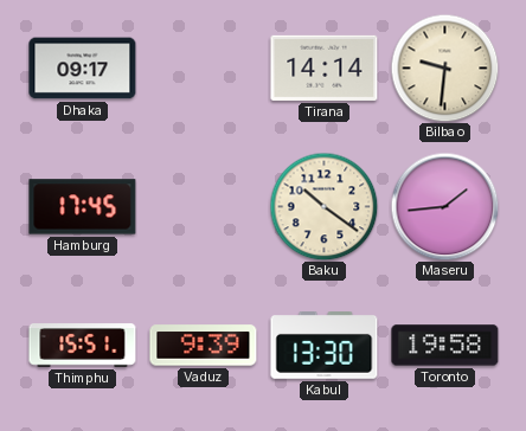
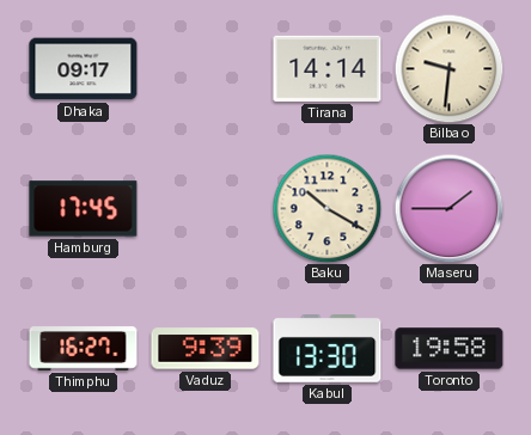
Baku: 10:21 -> 10:20 (326, 208)
Maseru: 1:44 -> 1:45 (448, 208)
Thimphu: 15:51 -> 16:27 (84, 349)
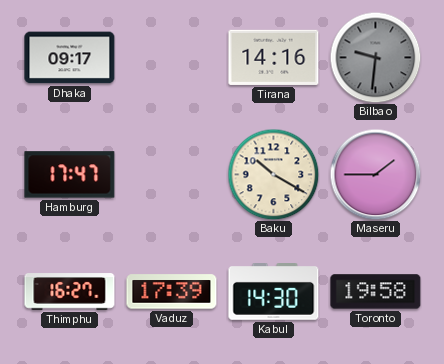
Tirana: 14:14 -> 14:16 (274, 57)
Bilbao dial: cream -> grey (375, 57)
Hamburg: 17:45 -> 17:47 (70, 175)
Vaduz: 9:39 -> 17:39 (172, 292)
Kabul: 13:30 -> 14:30 (274, 292)
